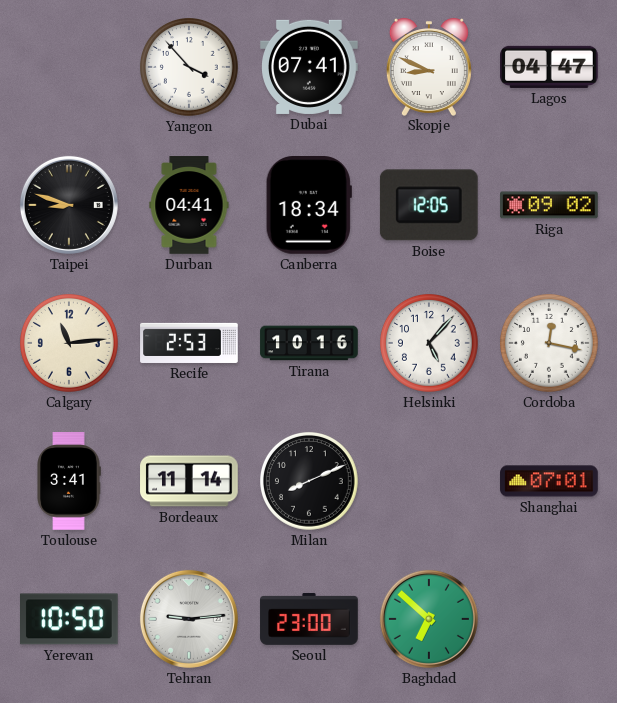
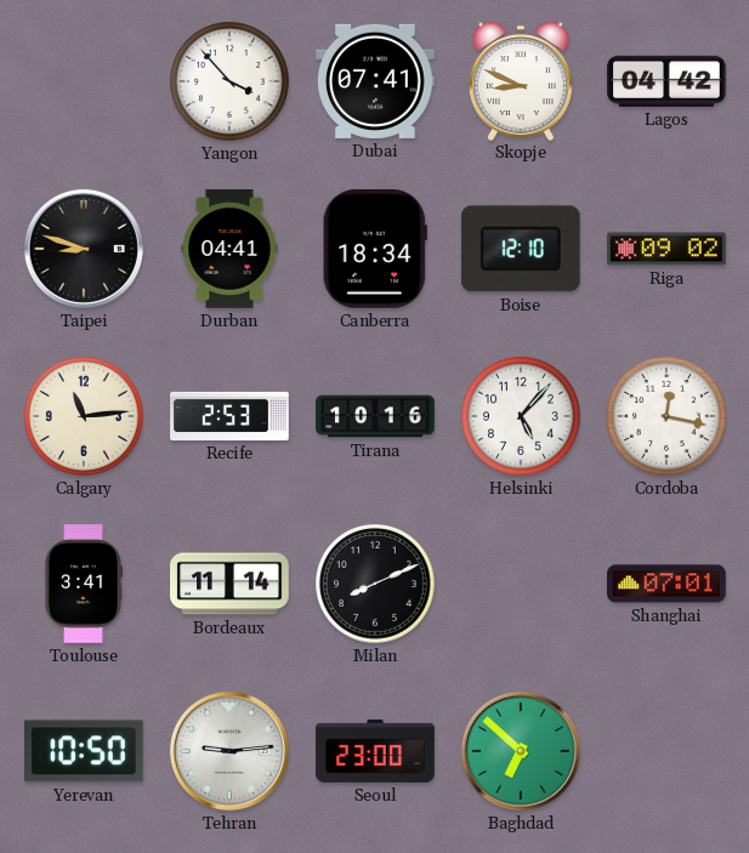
Lagos: 04:47 -> 04:42 (666, 81)
Boise: 12:05 -> 12:10 (521, 249)
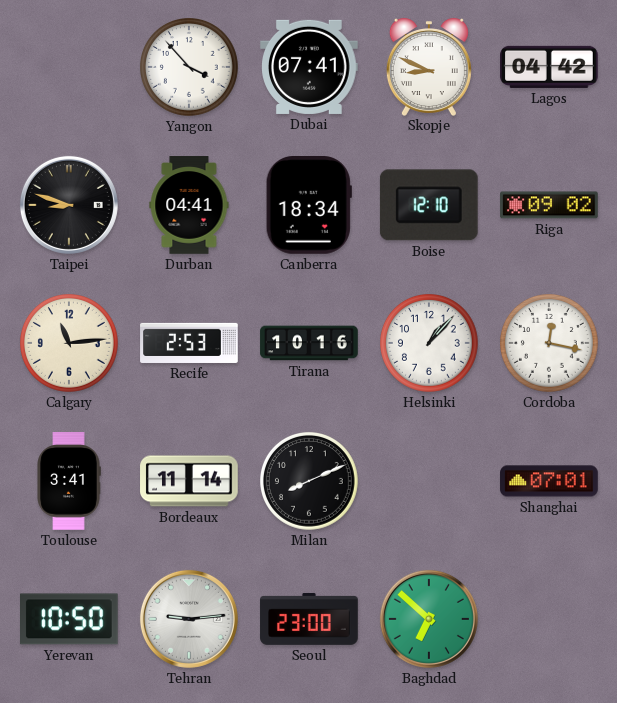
Helsinki: 5:07 -> 1:07 (430, 344)
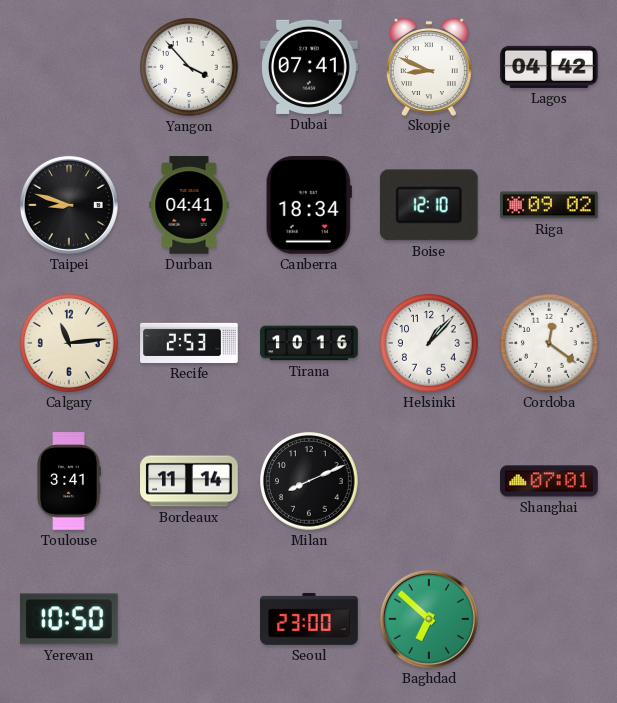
Cordoba: 12:17 -> 12:21 (550, 344)
Tehran: 9:14 -> none (189, 619)
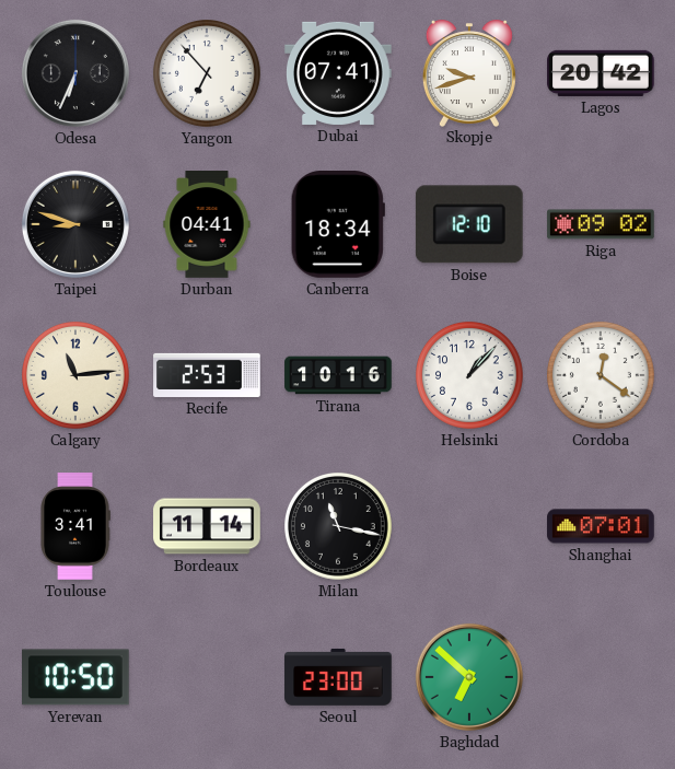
Odesa: none -> 6:34 (75, 73)
Yangon: 3:53 -> 6:53 (208, 74)
Skopje: 8:49 -> 9:42 (469, 73)
Lagos: 04:42 -> 20:42 (601, 73)
Milan: 8:11 -> 11:17 (339, 527)
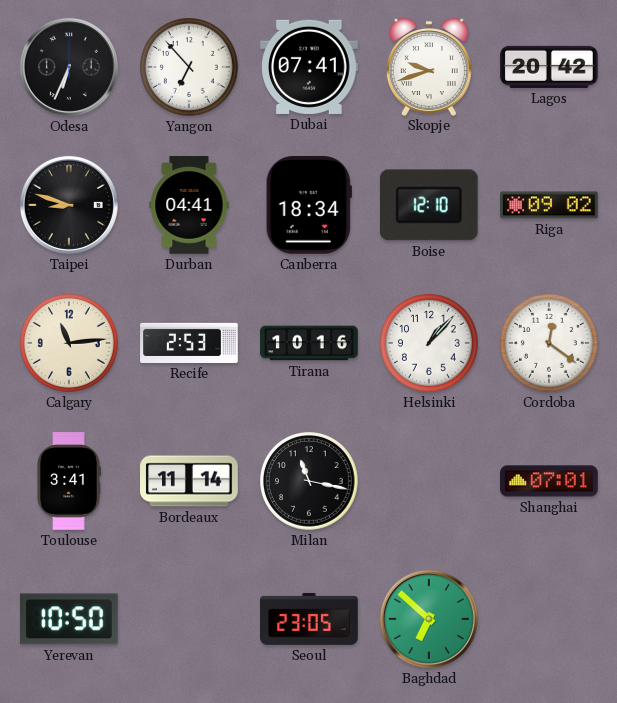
Seoul: 23:00 -> 23:05 (309, 619)
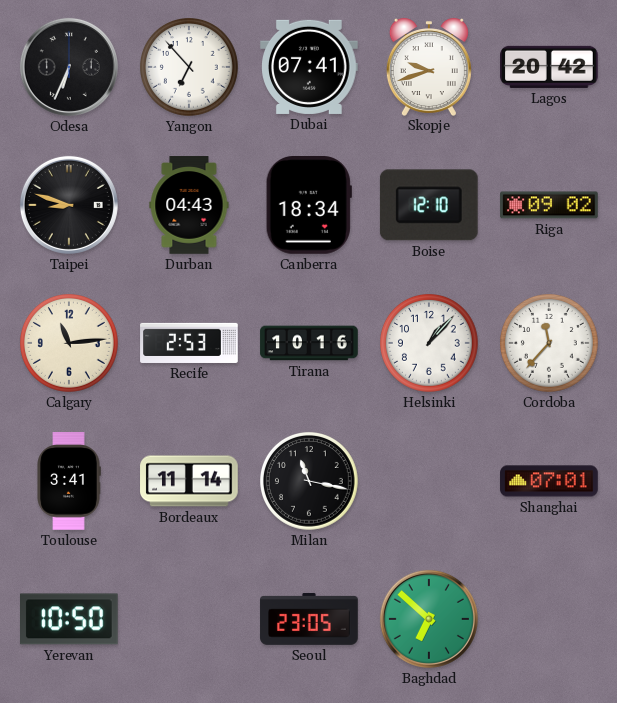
Durban: 04:41 -> 04:43 (189, 205)
Cordoba: 12:21 -> 11:37 (550, 344)
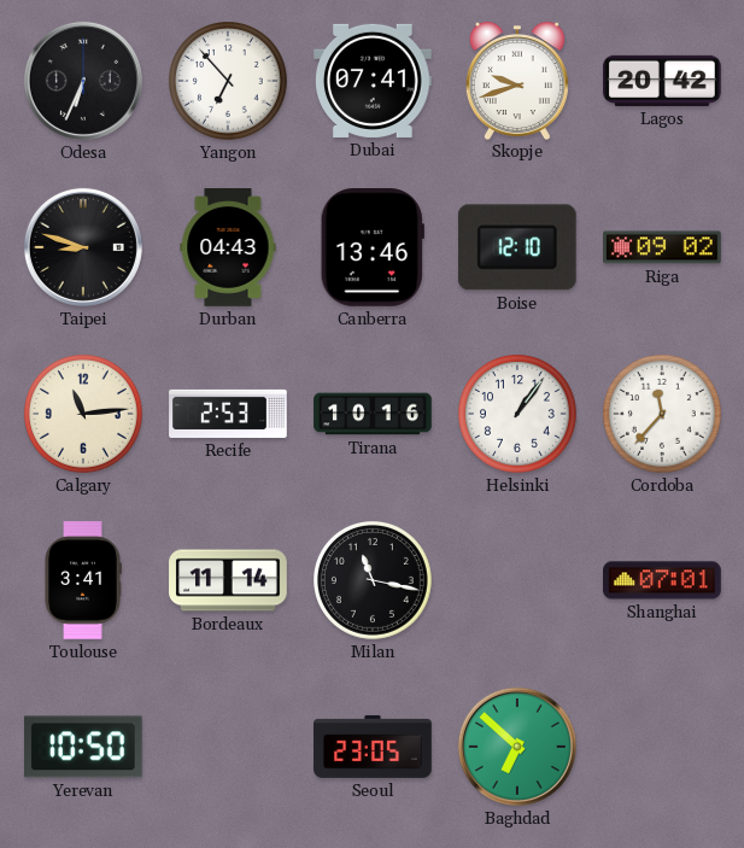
Canberra: 18:34 -> 13:46 (373, 248)
Helsinki: 1:07 -> 1:06 (519, 415)
